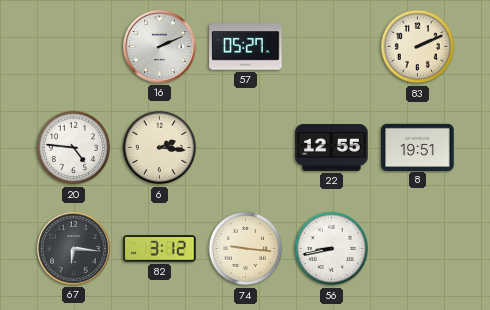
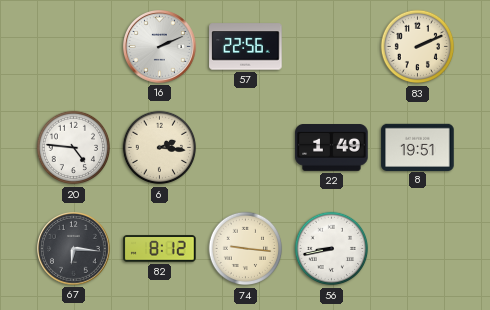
57: 05:27 -> 22:56 (246, 47)
22: 12:55 -> 1:49 (332, 148)
82: 3:12 -> 8:12 (160, 249)
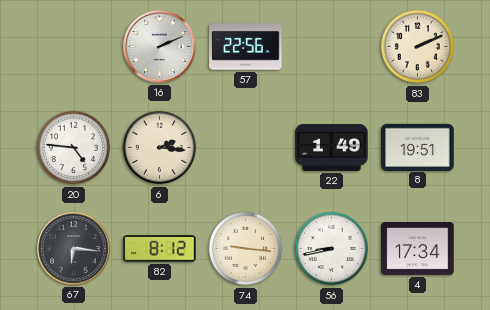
4: none -> 17:34 (418, 249)
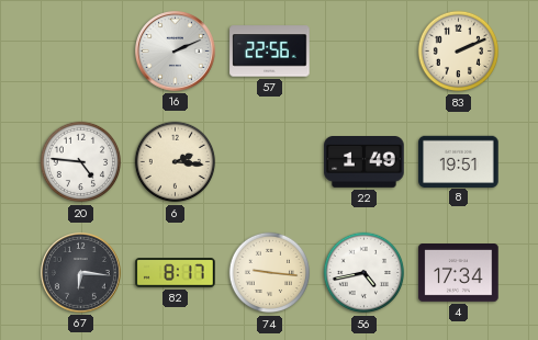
82: 8:12 -> 8:17 (176, 273)
56: 8:43 -> 4:43 (365, 273)
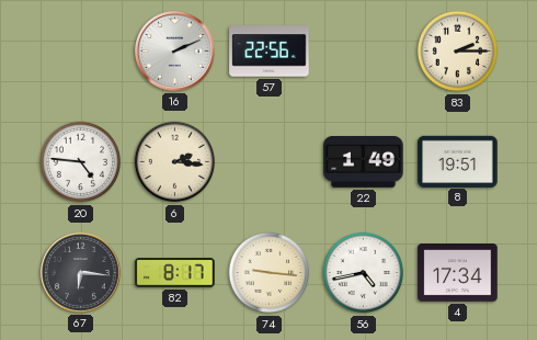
83: 2:11 -> 2:15 (458, 52)
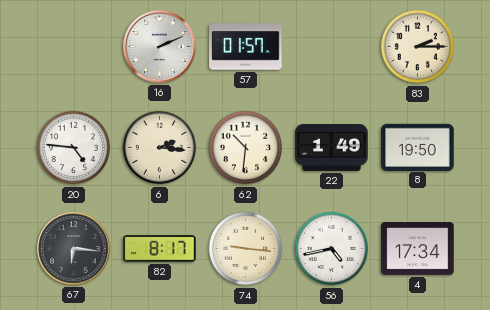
57: 22:56 -> 01:57 (246, 47)
62: none -> 10:31 (246, 148)
8: 19:51 -> 19:50 (418, 147)
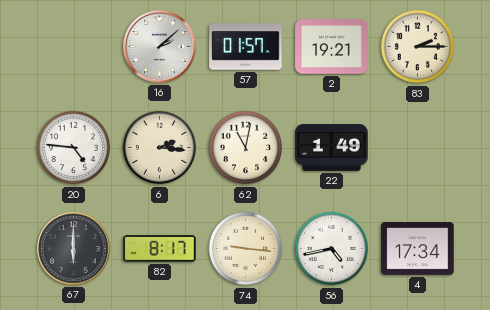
16: 2:11 -> 2:08 (160, 47)
2: none -> 19:21 (332, 47)
62: 10:31 -> 11:02 (246, 148)
8: 19:50 -> none (418, 147)
67: 6:16 -> 6:00 (74, 249)
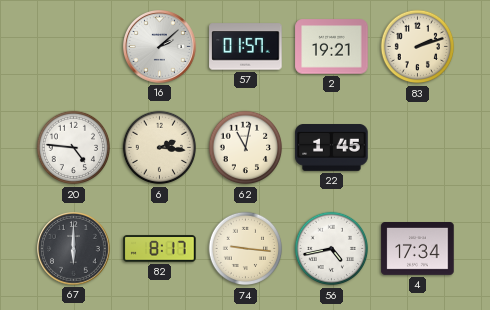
83: 2:15 -> 2:12 (418, 47)
22: 1:49 -> 1:45 (332, 148)
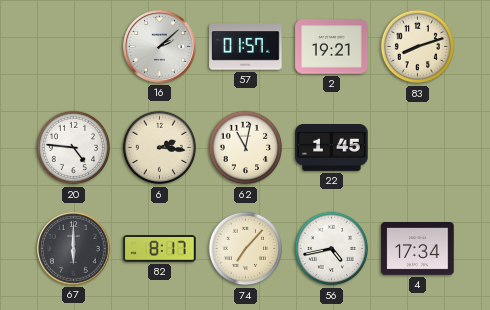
83: 2:12 -> 8:12 (418, 47)
74: 9:16 -> 7:07 (246, 249)
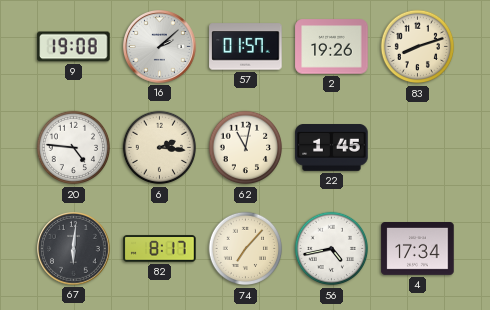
9: none -> 19:08 (74, 47)
2: 19:21 -> 19:26 (332, 47)
67: 6:00 -> 6:01 (74, 249)
